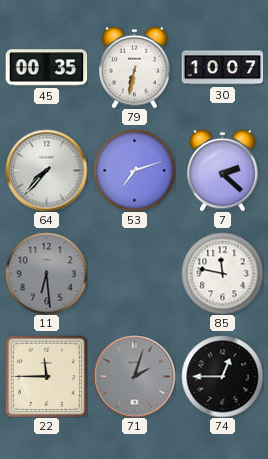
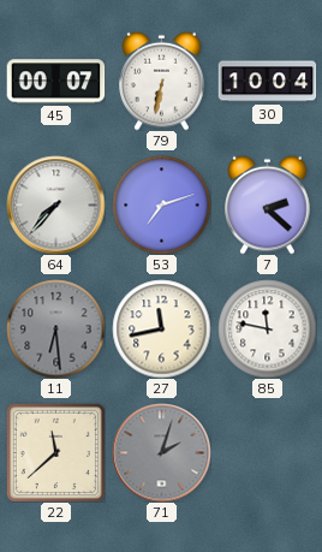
45: 00:35 -> 00:07 (55, 82)
30: 10:07 -> 10:04 (267, 82)
27: none -> 11:43 (161, 328)
22: 11:45 -> 11:38 (55, 452)
74: 12:45 -> none (222, 376)
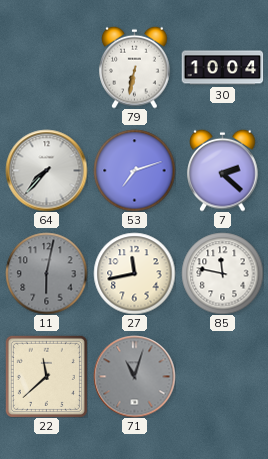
45: 00:07 -> none (55, 82)
11: 6:29 -> 6:02 (46, 273)
71: 2:03 -> 11:03 (134, 376)
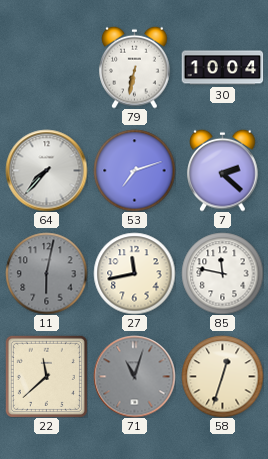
58: none -> 12:33 (222, 376)
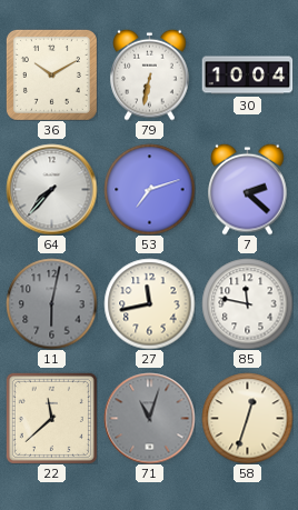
36: none -> 10:10 (51, 74)
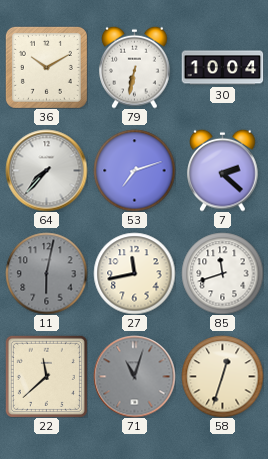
85: 11:47 -> 11:42 (222, 273)
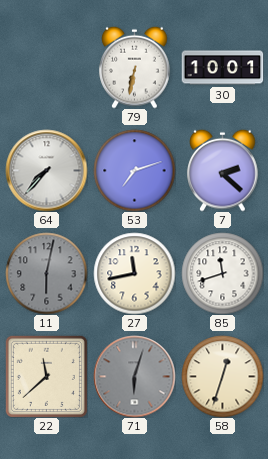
36: 10:10 -> none (46, 67)
30: 10:04 -> 10:01 (222, 68)
71: 11:03 -> 6:03 (134, 376)
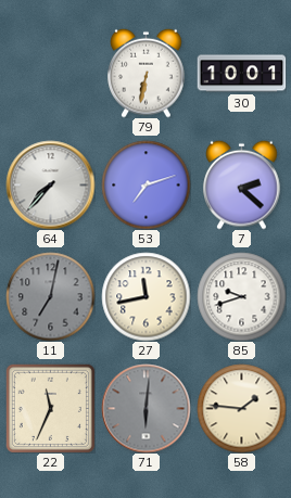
11: 6:02 -> 7:02 (50, 296)
85: 11:42 -> 9:42 (241, 296)
22: 11:38 -> 11:34 (50, 408)
71: 6:03 -> 6:01 (145, 408)
58: 12:33 -> 1:46 (241, 408)
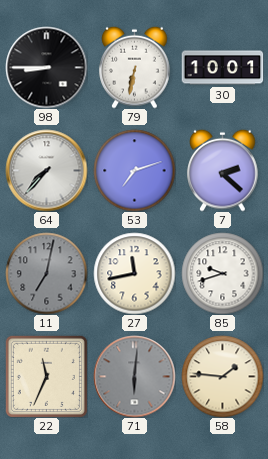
98: none -> 8:45 (46, 67)
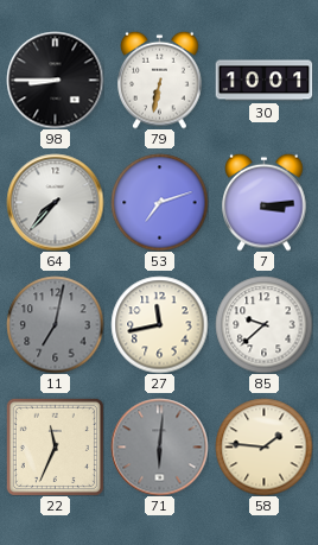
7: 2:22 -> 3:14 (265, 202)
85: 9:42 -> 9:38 (263, 324)
